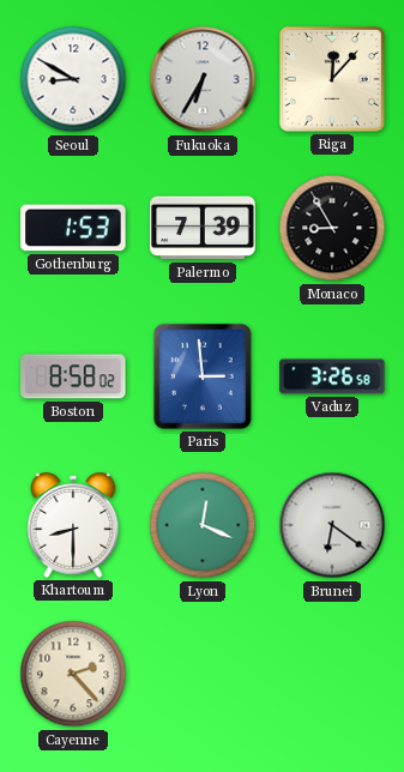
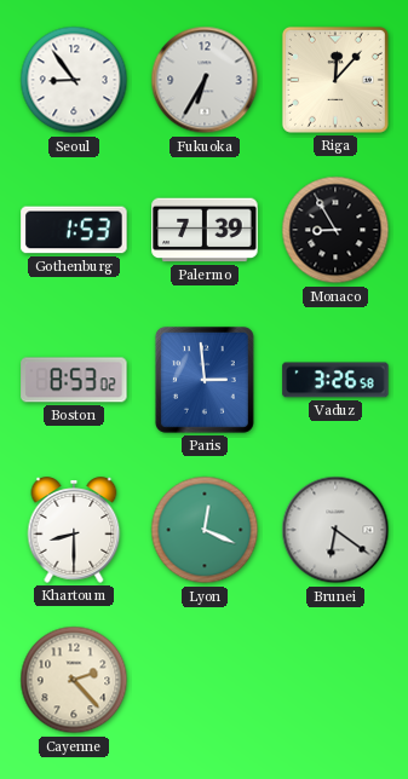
Seoul: 8:50 -> 8:54 (74, 80)
Boston: 8:58 -> 8:53 (74, 380)
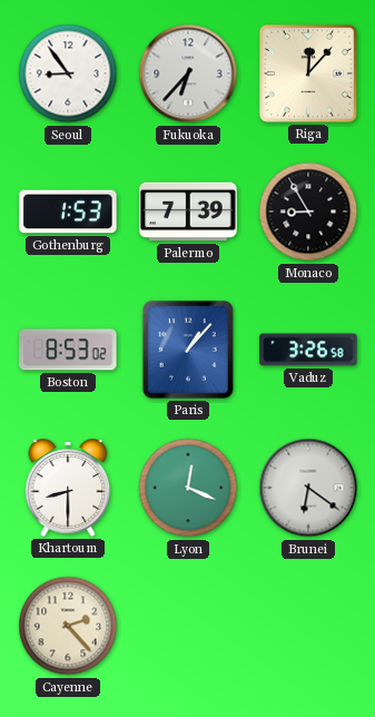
Fukuoka: 6:35 -> 6:37 (188, 73)
Paris: 2:59 -> 1:07 (188, 350)
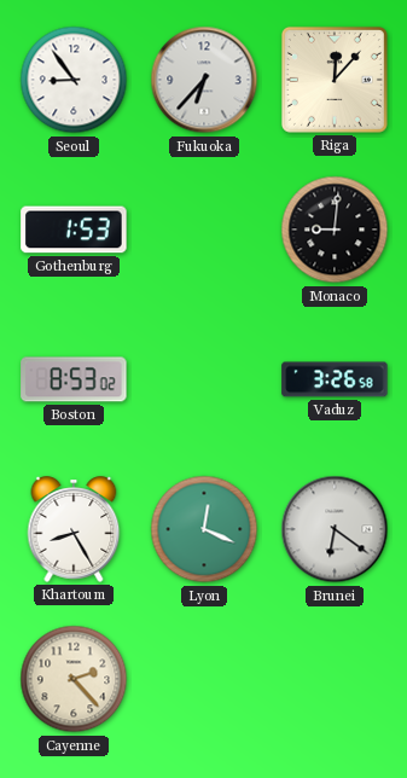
Palermo: 7:39 -> none (188, 212)
Monaco: 8:55 -> 9:01 (335, 230)
Paris: 1:07 -> none (188, 350)
Khartoum: 8:30 -> 8:25 (74, 529)
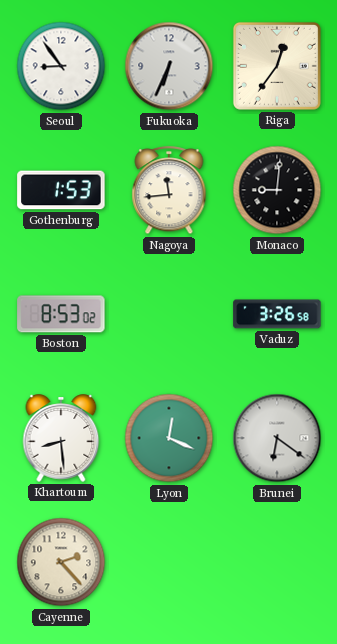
Fukuoka: 6:37 -> 6:34 (169, 66)
Riga: 12:07 -> 12:36 (277, 66)
Nagoya: none -> 11:44 (169, 191)
Khartoum: 8:25 -> 8:29 (61, 438)
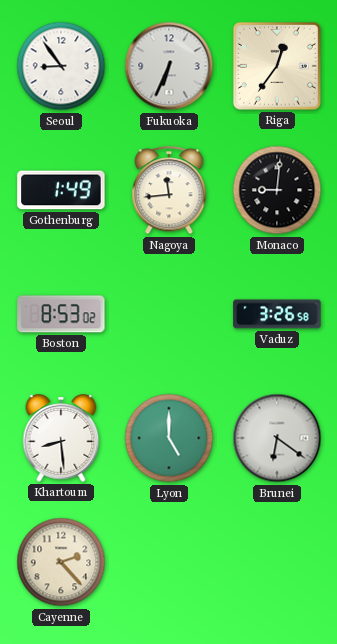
Gothenburg: 1:53 -> 1:49 (61, 190)
Lyon: 12:19 -> 5:00 (169, 438)
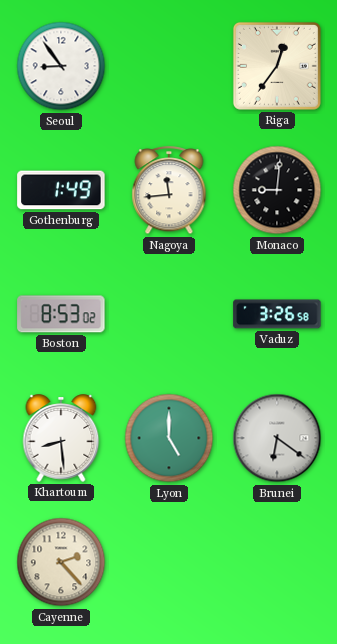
Fukuoka: 6:34 -> none (169, 66)
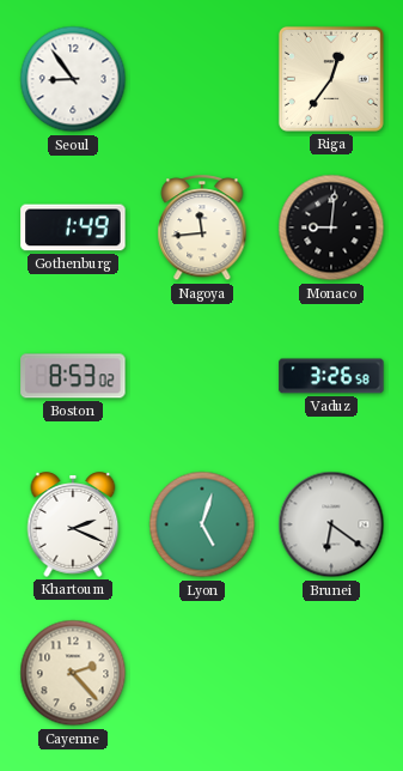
Khartoum: 8:29 -> 2:19 (73, 524)
Lyon: 5:00 -> 5:03 (202, 524)
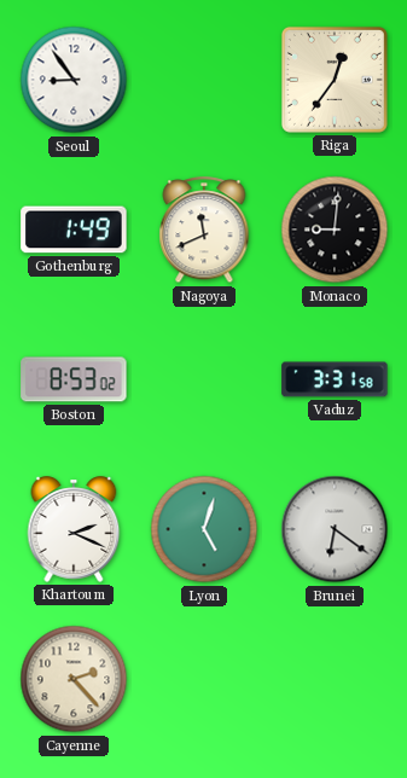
Nagoya: 11:44 -> 11:41 (204, 231)
Vaduz: 3:26 -> 3:31 (335, 379)
